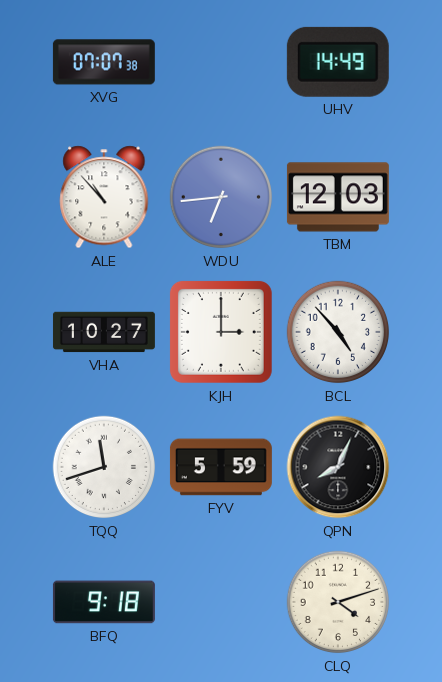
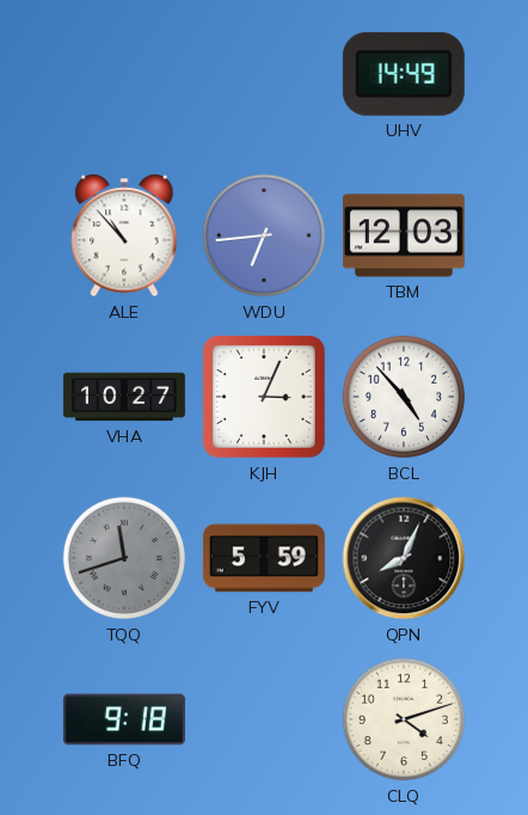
XVG: 07:07 -> none (104, 62)
KJH: 3:00 -> 3:04 (264, 397)
TQQ dial: white -> grey (124, 558)
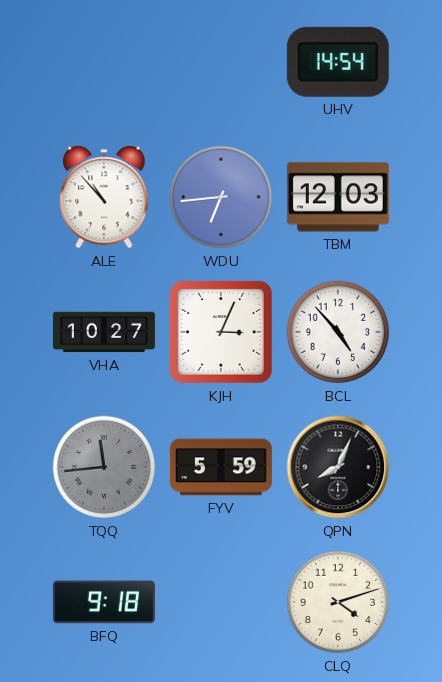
UHV: 14:49 -> 14:54 (338, 62)
TQQ: 11:42 -> 11:44 (104, 467)
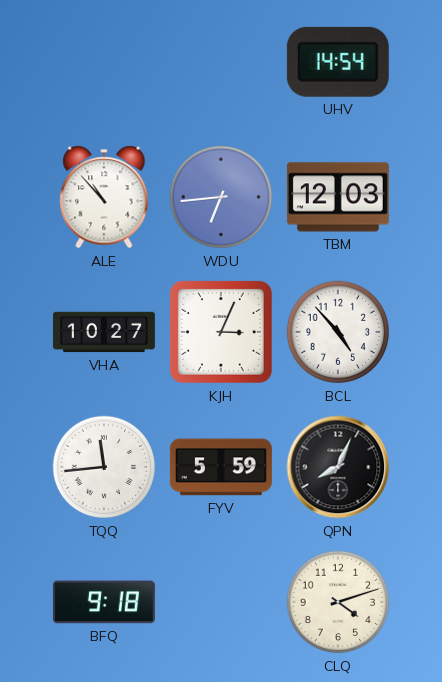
TQQ dial: grey -> white (104, 467)
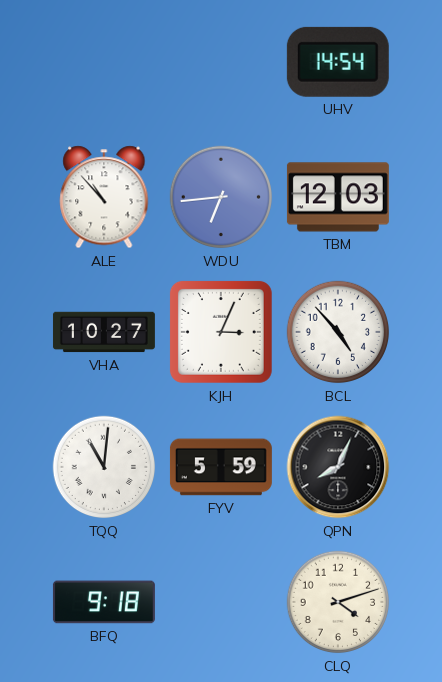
TQQ: 11:44 -> 11:01 (104, 467)
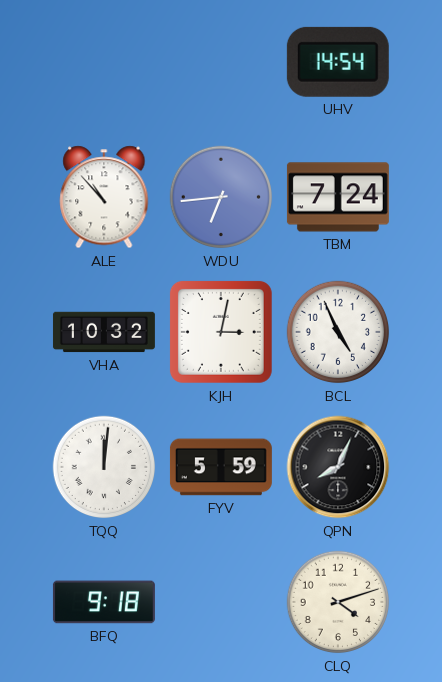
TBM: 12:03 -> 7:24 (338, 197)
VHA: 10:27 -> 10:32 (104, 332)
KJH: 3:04 -> 3:02 (221, 332)
BCL: 4:53 -> 4:56 (338, 332)
TQQ: 11:01 -> 12:01 (104, 467)
